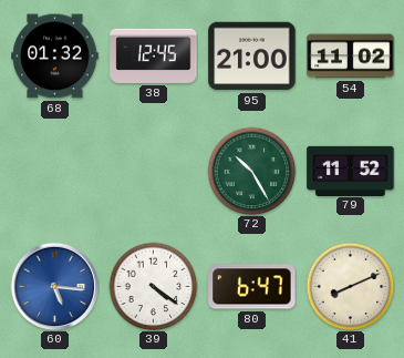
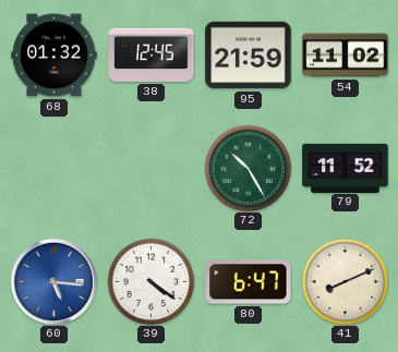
95: 21:00 -> 21:59 (249, 56)
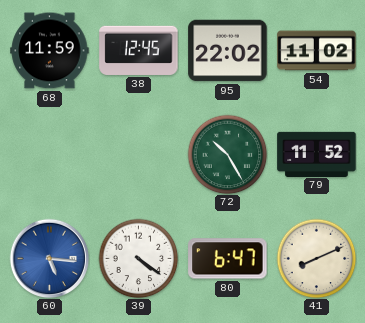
68: 01:32 -> 11:59 (50, 51)
95: 21:59 -> 22:02 (228, 51)
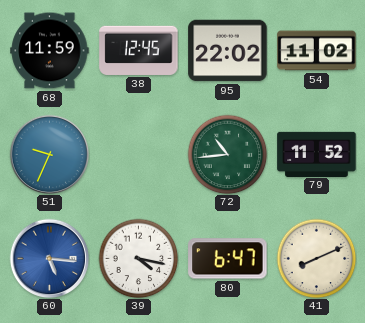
51: none -> 9:34 (49, 154)
72: 10:25 -> 10:44 (227, 154)
39: 4:21 -> 4:17 (138, 258)
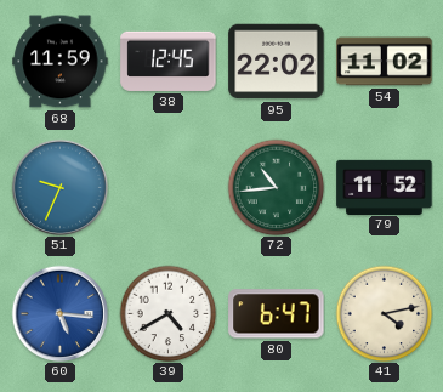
39: 4:17 -> 4:40 (167, 313)
41: 8:11 -> 4:13 (384, 313)
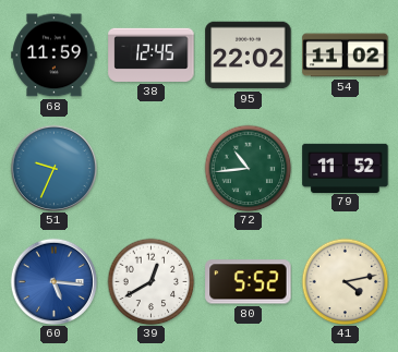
39: 4:40 -> 12:40 (150, 281)
80: 6:47 -> 5:52 (249, 282)
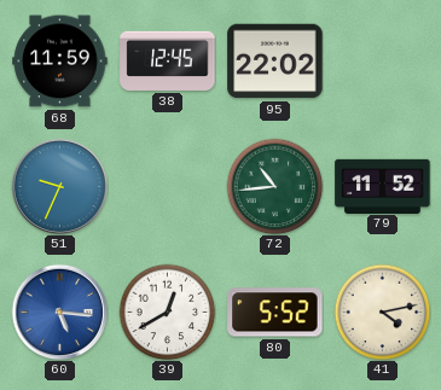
54: 11:02 -> none (346, 56)
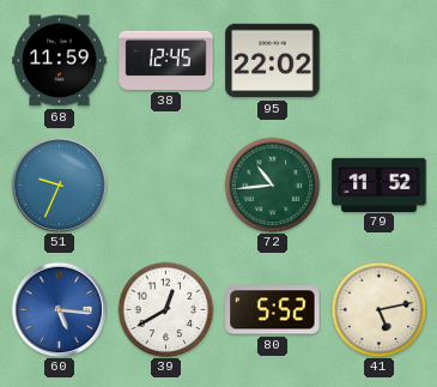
41: 4:13 -> 5:13 (378, 309)
